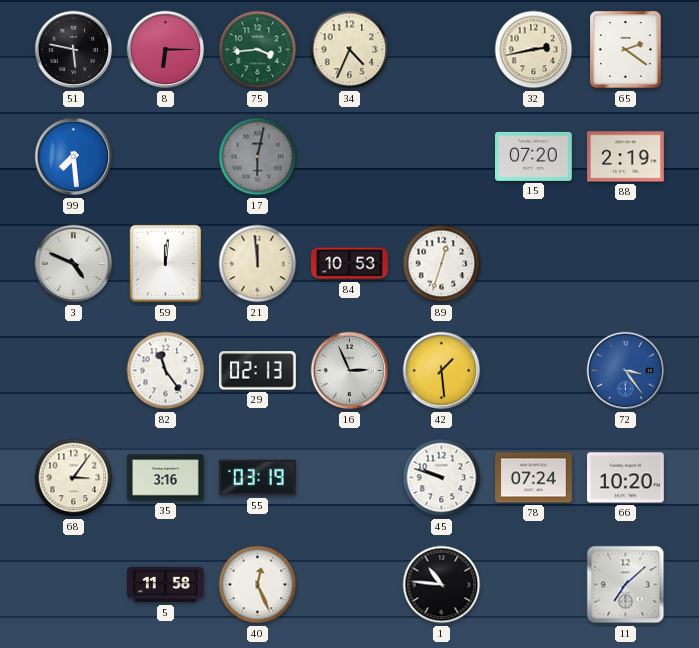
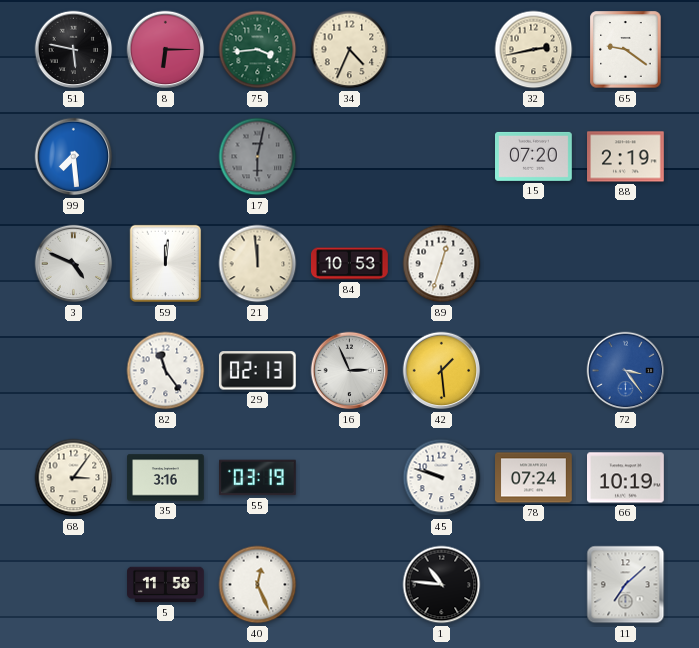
65: 2:21 -> 9:21 (626, 50)
66: 10:20 -> 10:19 (626, 478)
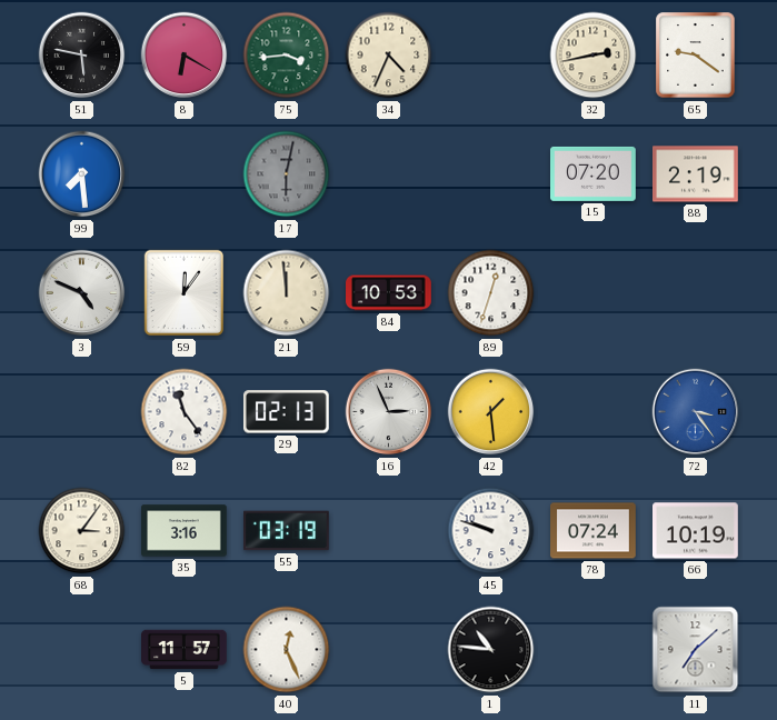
8: 6:15 -> 6:20 (185, 56)
59: 12:01 -> 12:06 (185, 293)
5: 11:58 -> 11:57 (185, 650)
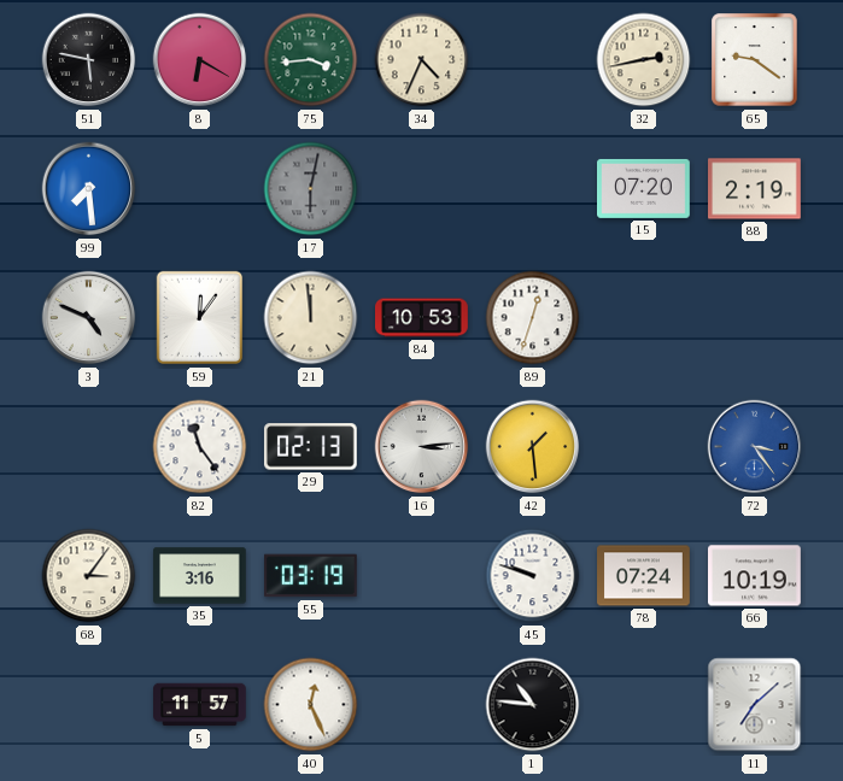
16: 2:56 -> 3:14 (422, 447)
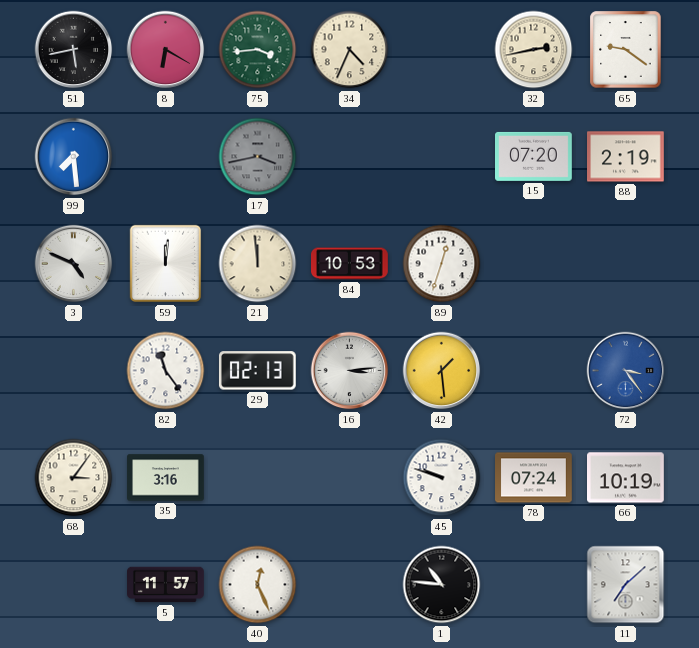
51: 5:47 -> 5:43 (74, 50)
17: 6:02 -> 3:43 (258, 157)
59: 12:06 -> 12:01 (166, 264)
55: 03:19 -> none (311, 576)
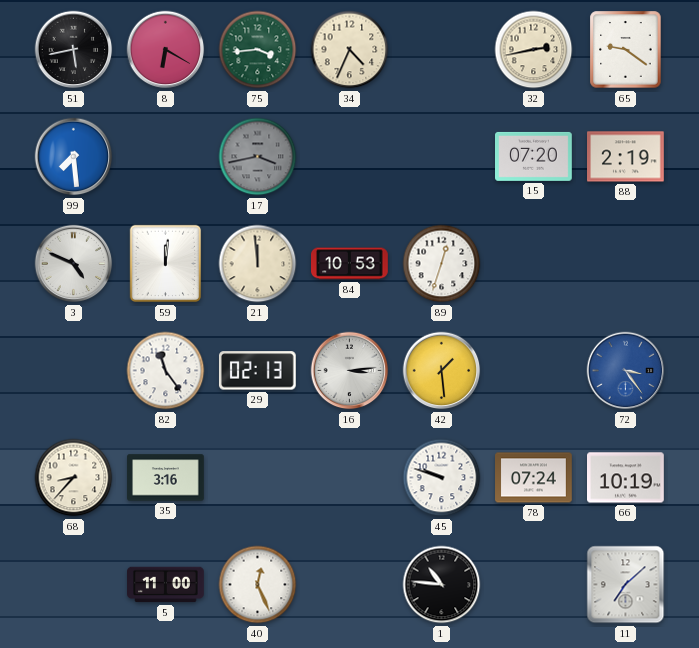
68: 3:06 -> 8:37 (74, 478)
5: 11:57 -> 11:00 (166, 585)
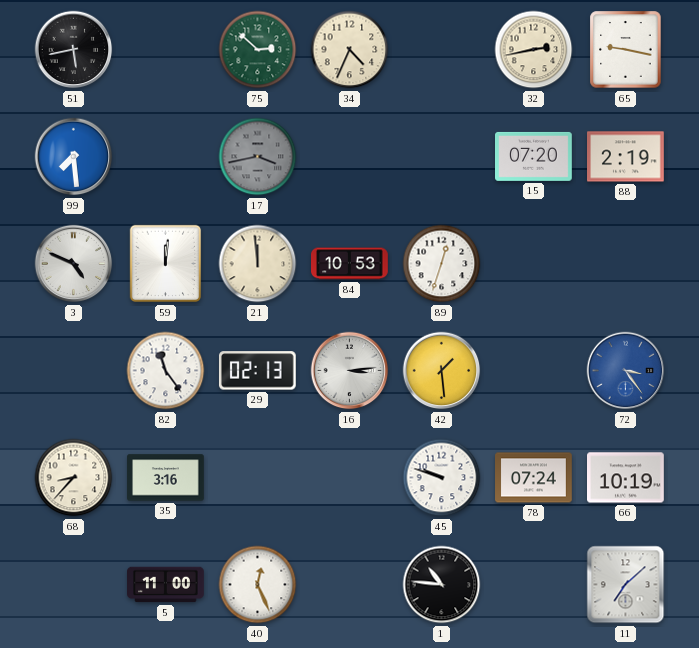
8: 6:20 -> none (166, 50)
75: 3:44 -> 2:52 (258, 50)
65: 9:21 -> 9:17 (626, 50)
